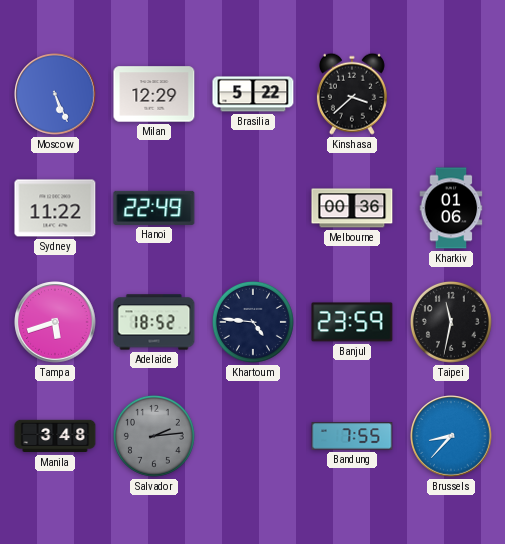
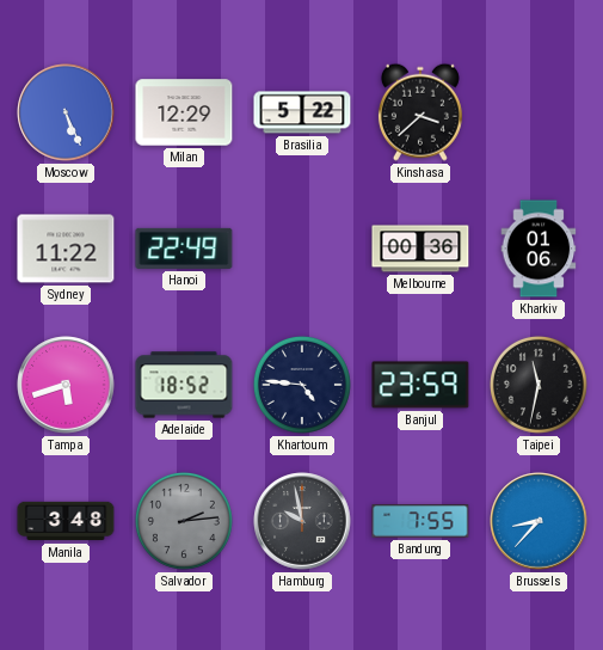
Hamburg: none -> 9:58 (302, 521)
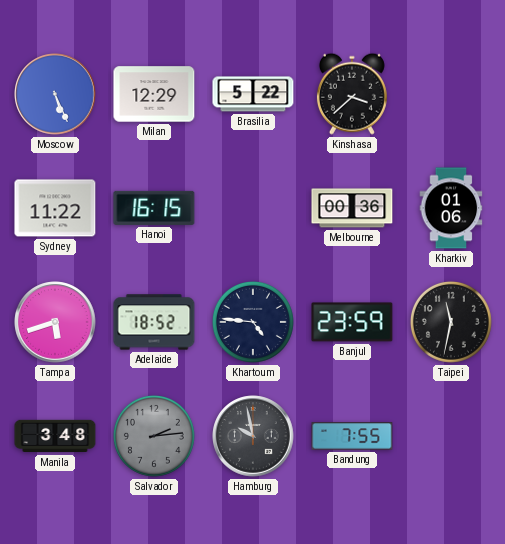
Hanoi: 22:49 -> 16:15 (154, 208)
Brussels: 8:37 -> none (539, 521)
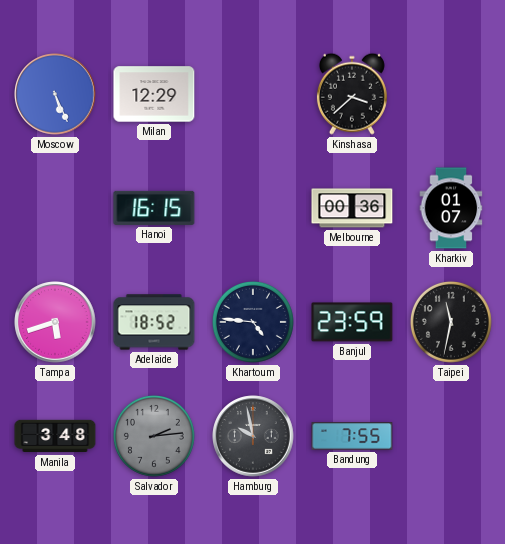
Brasilia: 5:22 -> none (253, 94)
Sydney: 11:22 -> none (55, 208)
Kharkiv: 01:06 -> 01:07 (451, 208)
